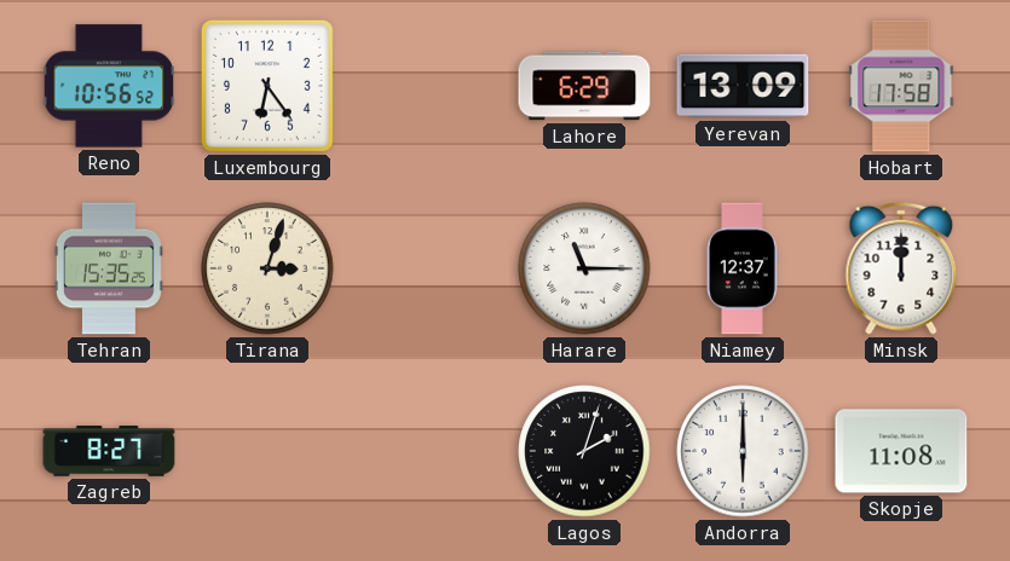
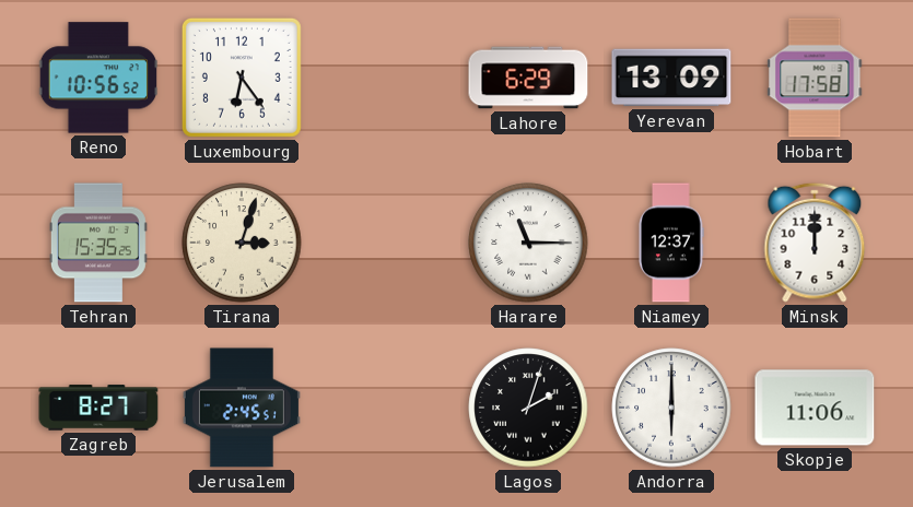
Jerusalem: none -> 2:45 (242, 408)
Skopje: 11:08 -> 11:06 (815, 408)
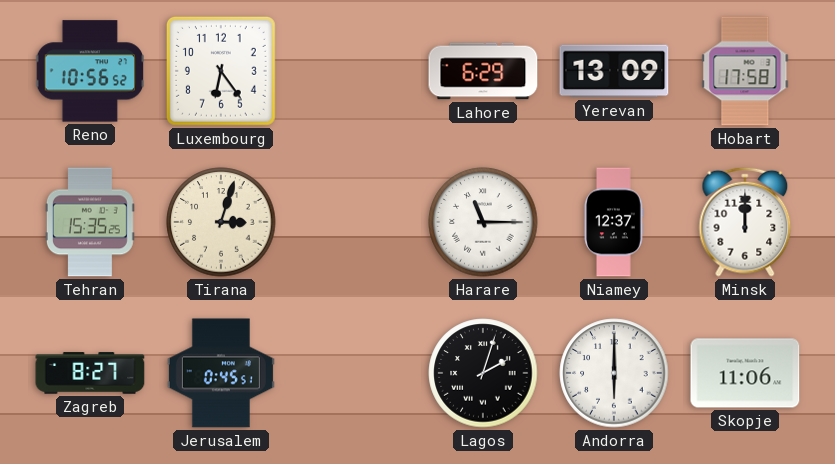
Jerusalem: 2:45 -> 0:45 (221, 373)
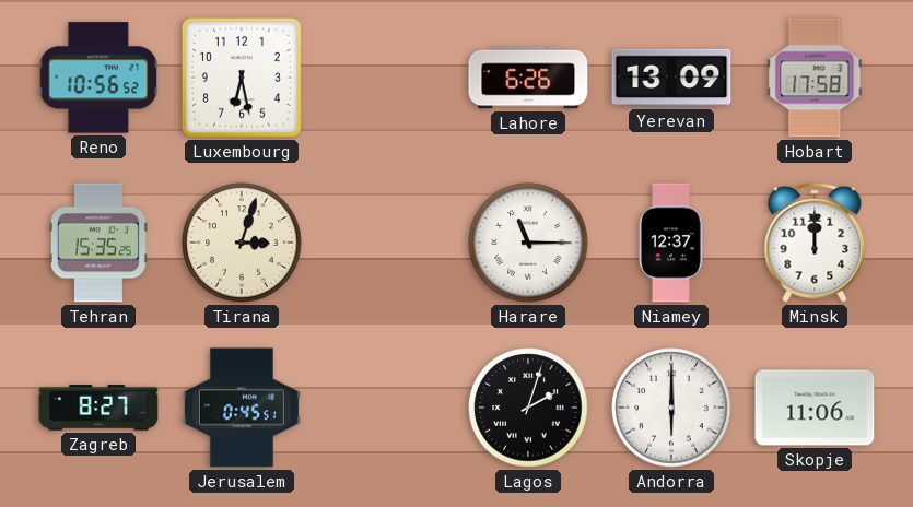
Luxembourg: 6:24 -> 6:28 (242, 78)
Lahore: 6:29 -> 6:26 (528, 78)
